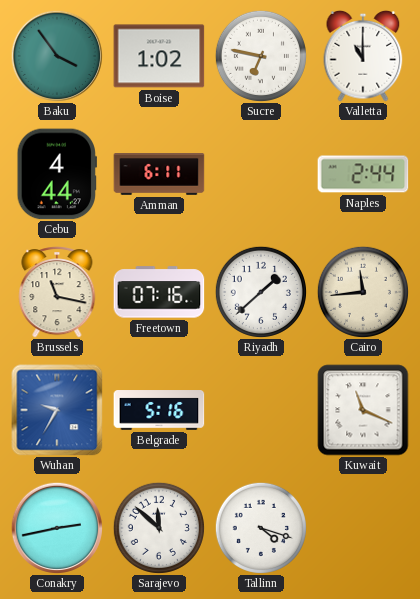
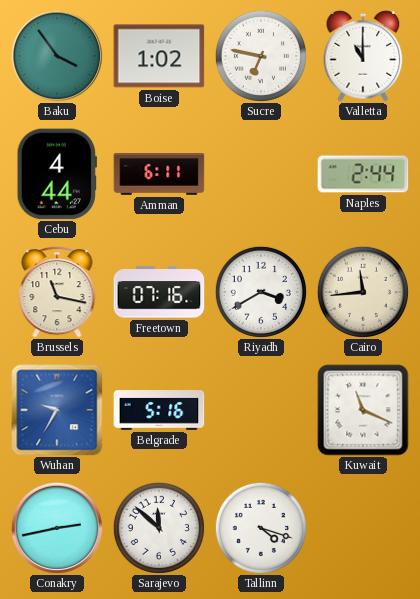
Riyadh: 1:38 -> 3:40 (261, 292)
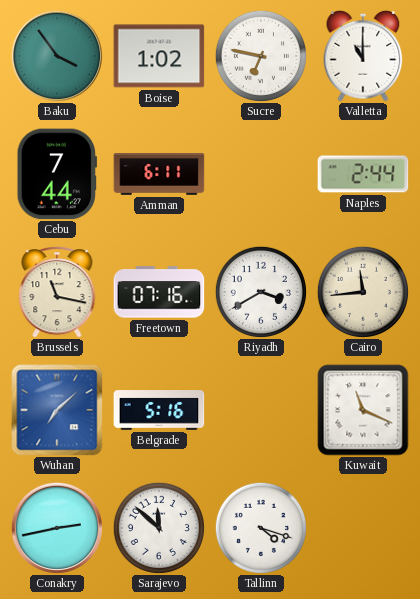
Cebu: 4:44 -> 7:44 (56, 174)
Wuhan: 9:35 -> 7:08 (57, 410)
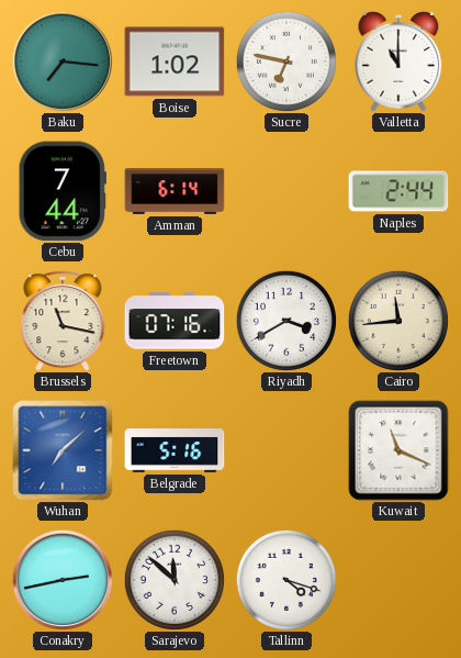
Baku: 3:54 -> 7:16 (61, 60)
Amman: 6:11 -> 6:14 (175, 192)
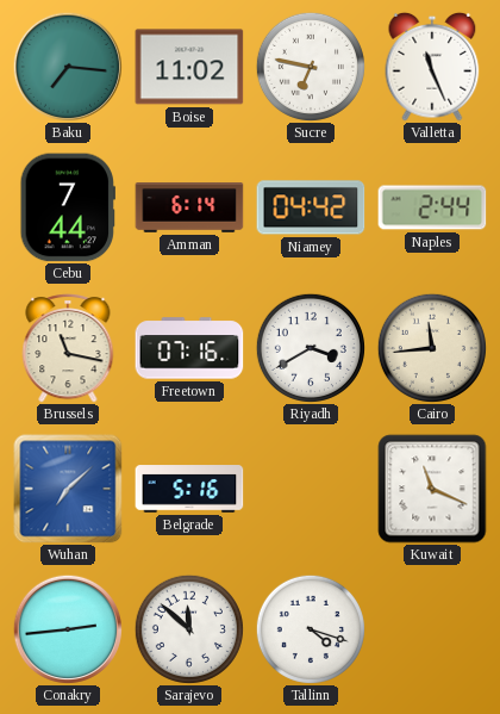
Boise: 1:02 -> 11:02 (189, 67)
Valletta: 11:00 -> 11:26 (432, 67)
Niamey: none -> 04:42 (311, 207)
Conakry: 2:43 -> 2:44 (67, 628)
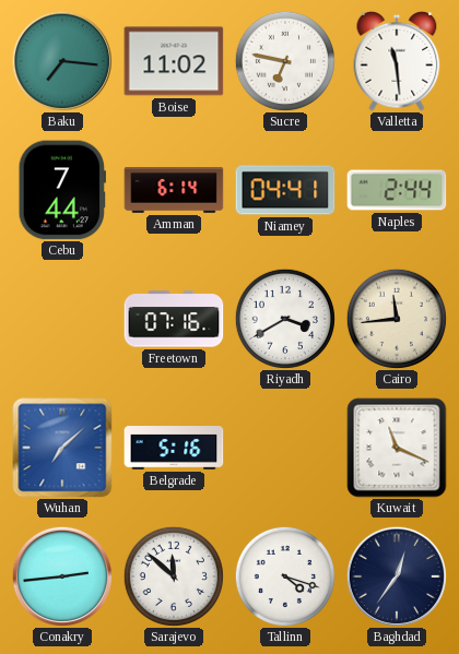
Valletta: 11:26 -> 11:29 (397, 61)
Niamey: 04:42 -> 04:41 (285, 190)
Brussels: 11:17 -> none (68, 348)
Baghdad: none -> 12:36 (396, 575)
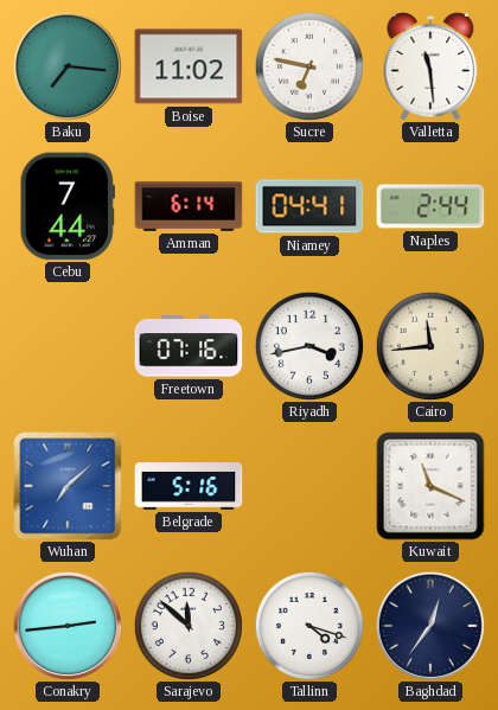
Riyadh: 3:40 -> 3:43 (309, 346)
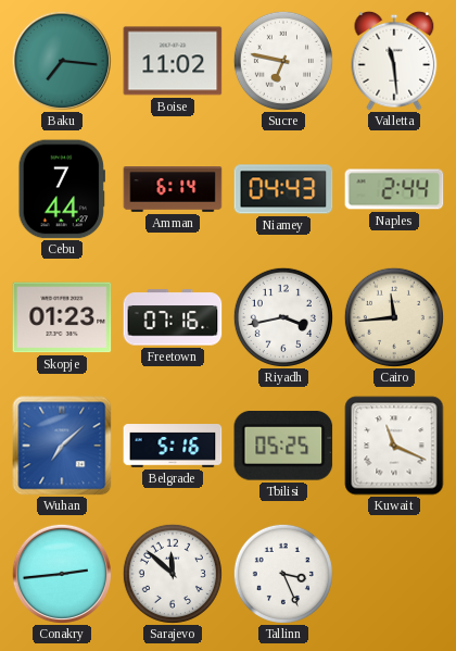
Niamey: 04:41 -> 04:43 (283, 189)
Skopje: none -> 01:23 (62, 317)
Tbilisi: none -> 05:25 (283, 447)
Tallinn: 4:18 -> 3:26 (283, 574)
Baghdad: 12:36 -> none (429, 625)
